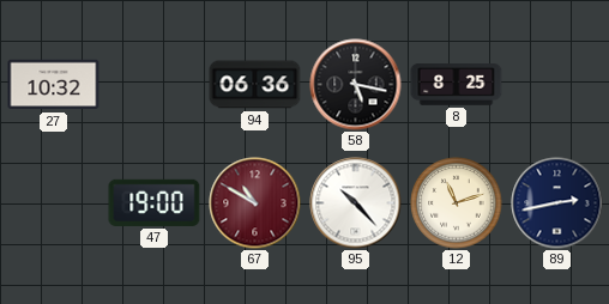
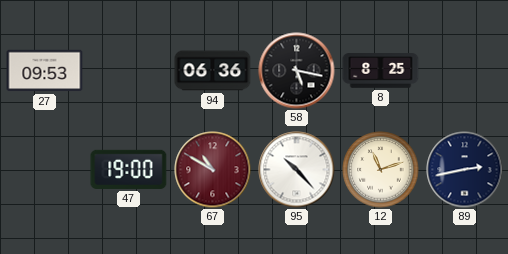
27: 10:32 -> 09:53 (45, 71)
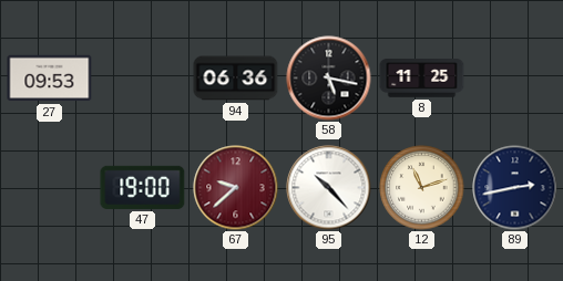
8: 8:25 -> 11:25 (422, 79)
67: 10:50 -> 9:38 (236, 188)
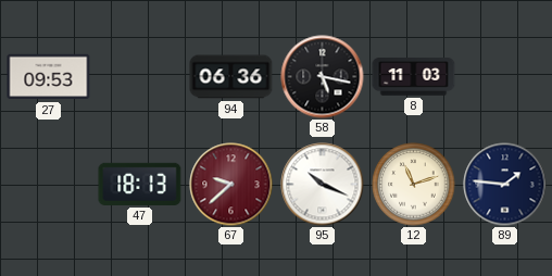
8: 11:25 -> 11:03 (414, 77)
47: 19:00 -> 18:13 (140, 184)
95: 10:23 -> 10:19 (323, 185)
89: 2:43 -> 1:46 (505, 185)
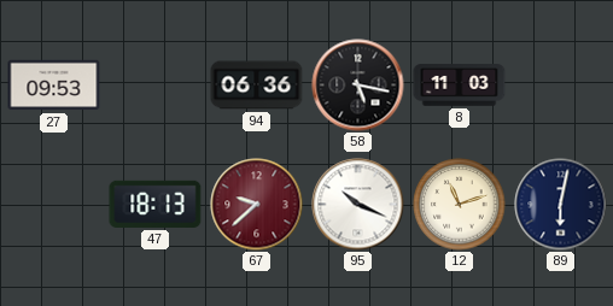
89: 1:46 -> 6:02 (561, 205)
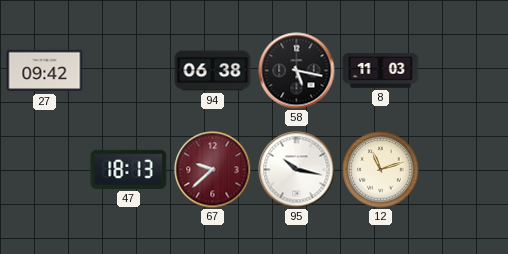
27: 09:53 -> 09:42 (45, 71)
94: 06:36 -> 06:38 (213, 71)
95: 10:19 -> 10:17 (297, 170)
89: 6:02 -> none (561, 205)
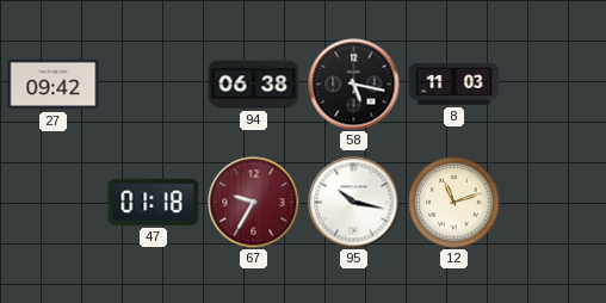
47: 18:13 -> 01:18 (154, 202)
67: 9:38 -> 9:35 (254, 203)
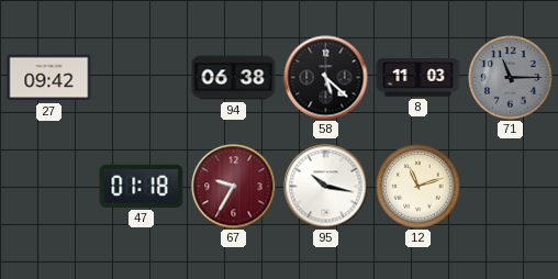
58: 5:17 -> 5:22 (326, 78)
71: none -> 11:15 (511, 78)
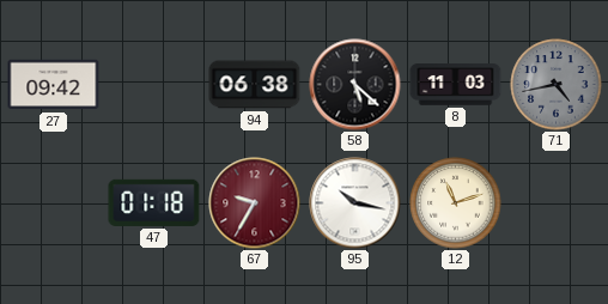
71: 11:15 -> 4:43 (557, 85)
